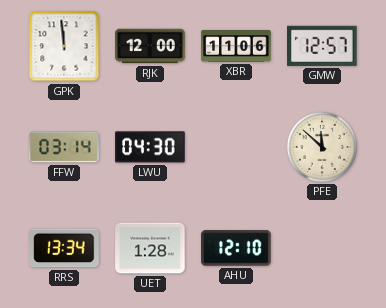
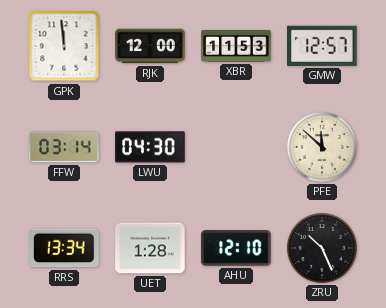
XBR: 11:06 -> 11:53 (236, 46)
ZRU: none -> 10:26 (322, 248)
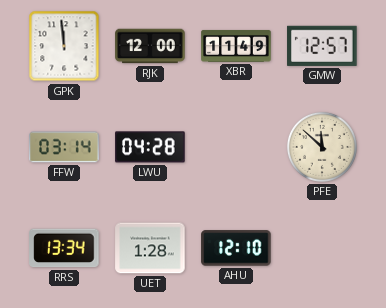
XBR: 11:53 -> 11:49 (236, 46)
LWU: 04:30 -> 04:28 (150, 147)
ZRU: 10:26 -> none (322, 248)
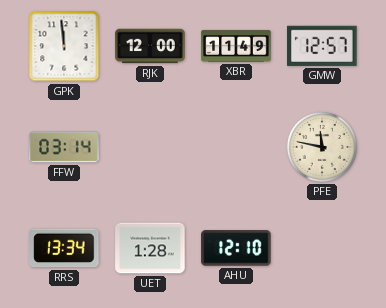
LWU: 04:28 -> none (150, 147)
PFE: 11:52 -> 11:47 (322, 147)
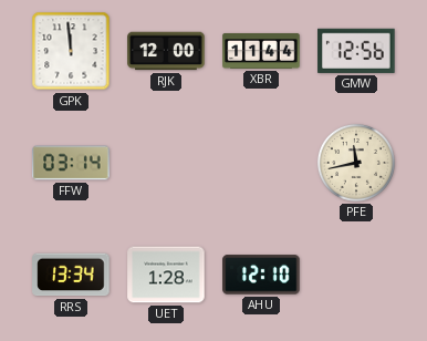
XBR: 11:49 -> 11:44 (261, 51)
GMW: 12:57 -> 12:56 (356, 51)
PFE: 11:47 -> 11:43 (356, 163)
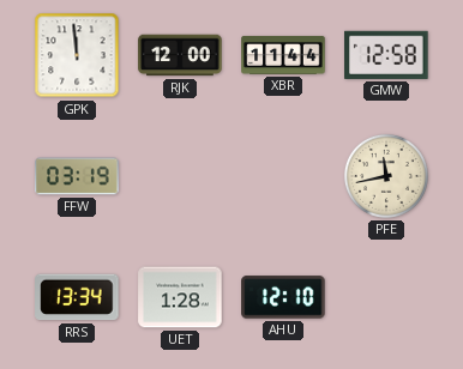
GMW: 12:56 -> 12:58 (386, 55)
FFW: 03:14 -> 03:19 (77, 176)
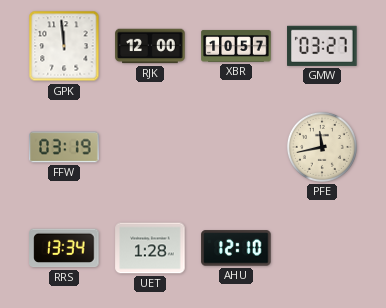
XBR: 11:44 -> 10:57 (236, 46)
GMW: 12:58 -> 03:27 (322, 46)
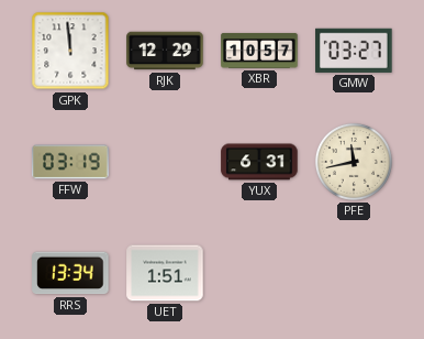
RJK: 12:00 -> 12:29 (165, 51)
YUX: none -> 6:31 (259, 162)
UET: 1:28 -> 1:51 (165, 273)
AHU: 12:10 -> none (236, 248)
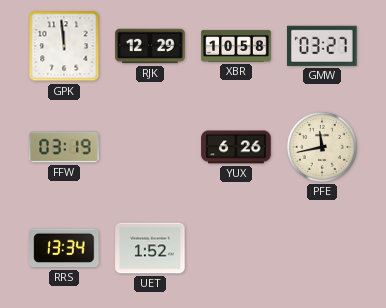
XBR: 10:57 -> 10:58 (236, 46)
YUX: 6:31 -> 6:26 (236, 147)
UET: 1:51 -> 1:52 (150, 248)
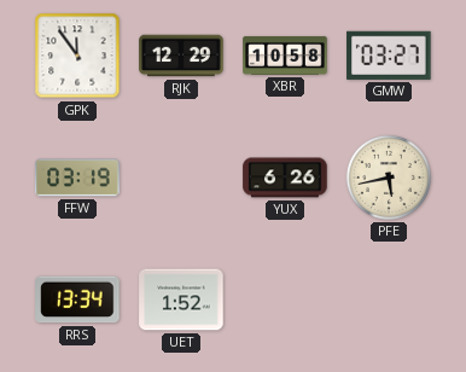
GPK: 11:59 -> 11:54 (77, 56)
PFE: 11:43 -> 5:43 (389, 178)
